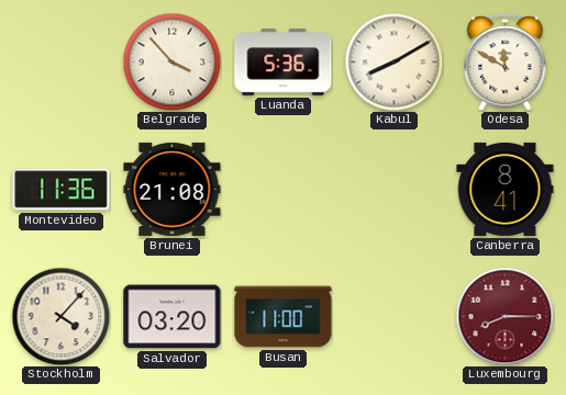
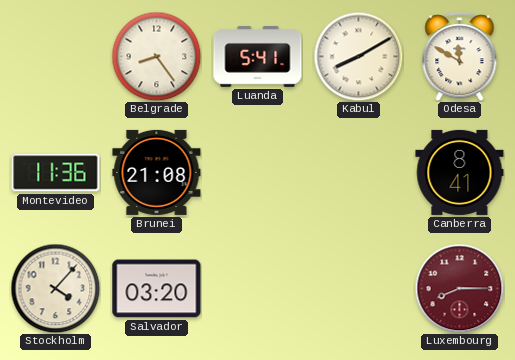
Belgrade: 3:53 -> 8:24 (156, 56)
Luanda: 5:36 -> 5:41 (258, 57)
Busan: 11:00 -> none (284, 317)
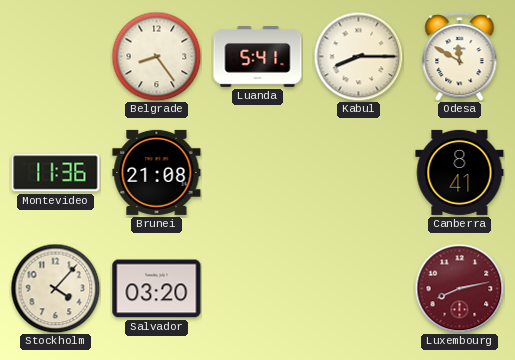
Kabul: 8:10 -> 8:15 (358, 56)
Luxembourg: 8:15 -> 8:13 (459, 288)
